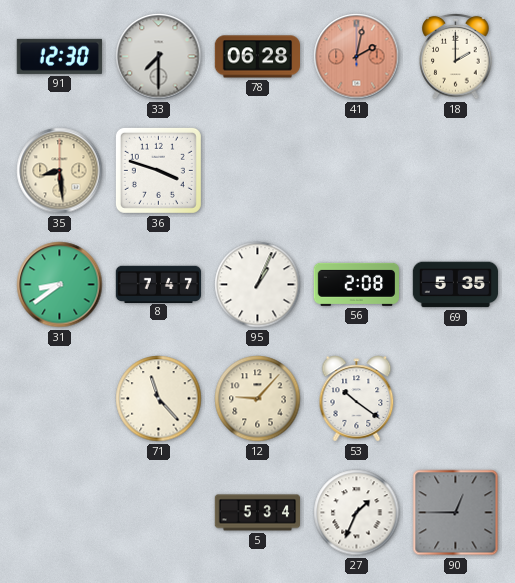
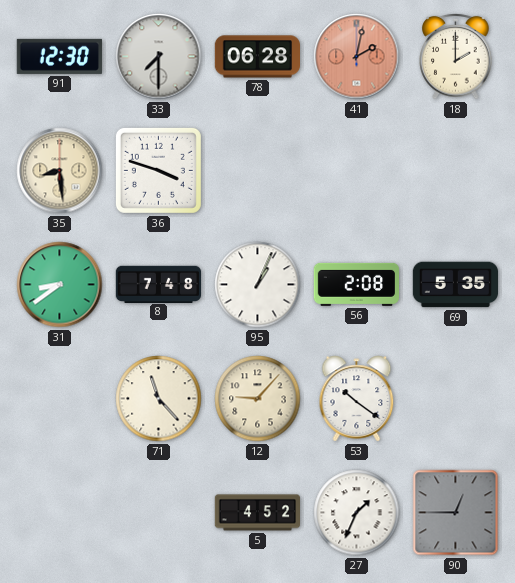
8: 7:47 -> 7:48 (158, 284)
5: 5:34 -> 4:52 (257, 513)
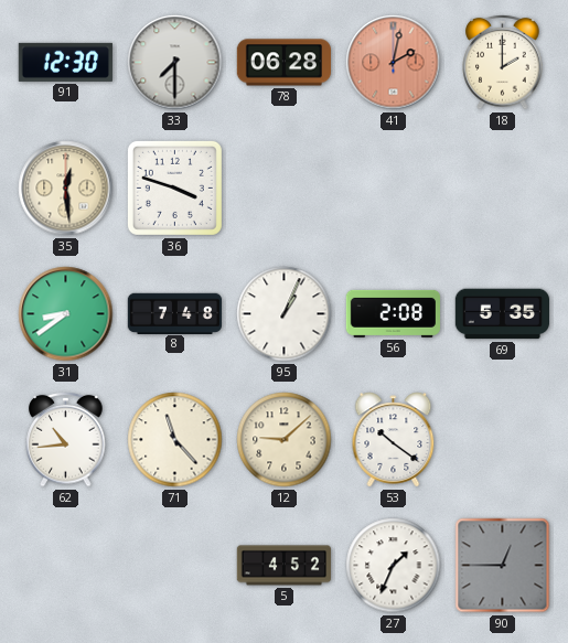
35: 8:29 -> 12:29 (66, 189)
62: none -> 10:44 (66, 439)
12: 9:07 -> 9:08 (285, 440)
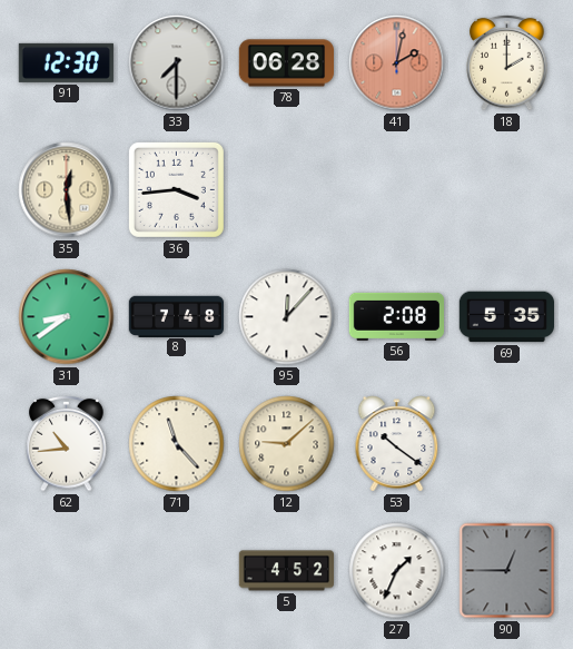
36: 3:48 -> 3:44 (176, 189)
95: 1:04 -> 12:07 (287, 317)
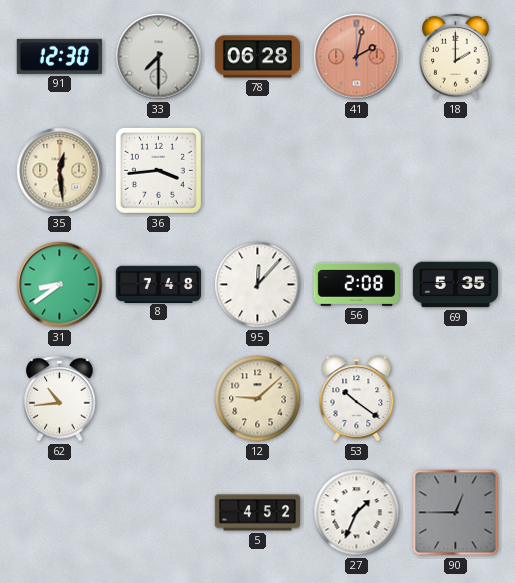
71: 11:23 -> none (177, 444)
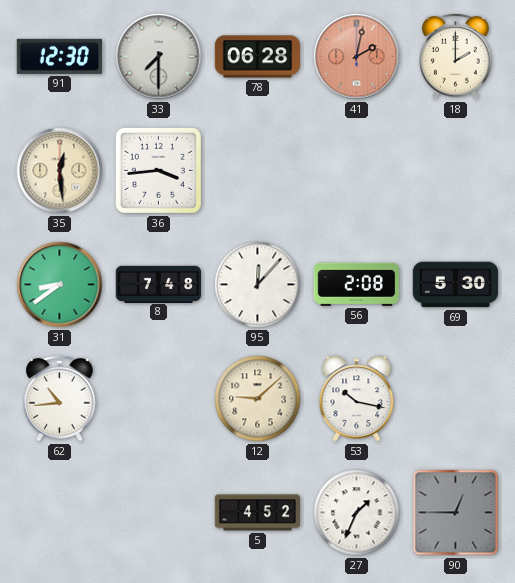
69: 5:35 -> 5:30 (455, 285)
53: 10:21 -> 10:17 (357, 399)
